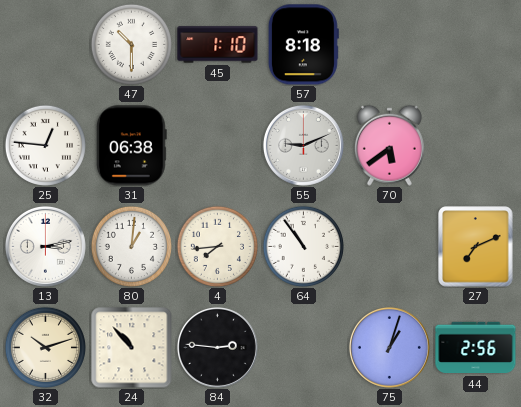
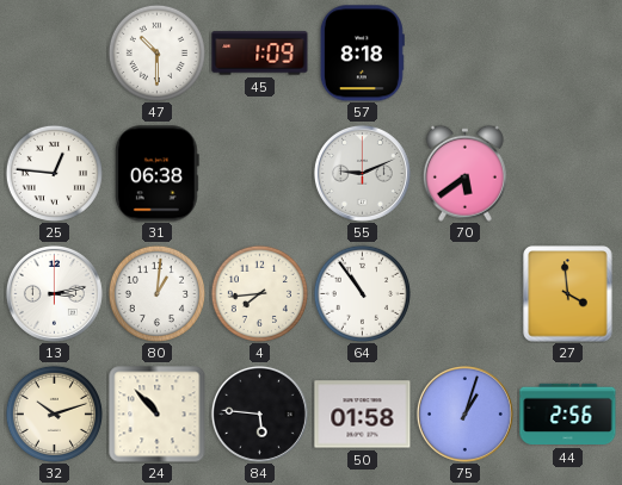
45: 1:10 -> 1:09 (260, 54)
27: 7:11 -> 3:59 (568, 294)
84: 2:46 -> 5:46 (259, 414)
50: none -> 01:58 (363, 415)
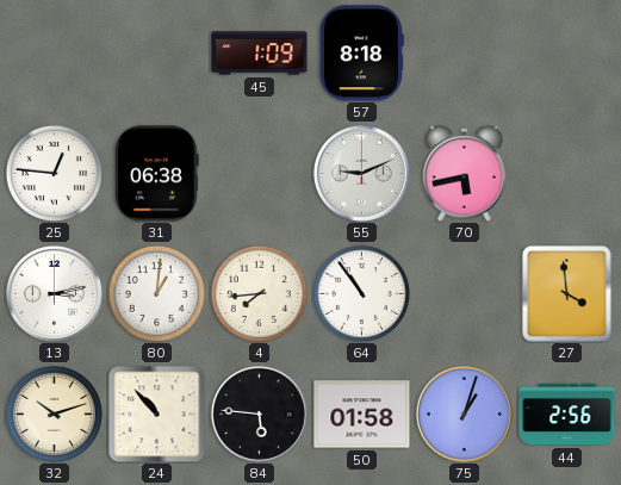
47: 10:30 -> none (156, 52)
70: 5:39 -> 5:43 (464, 173)
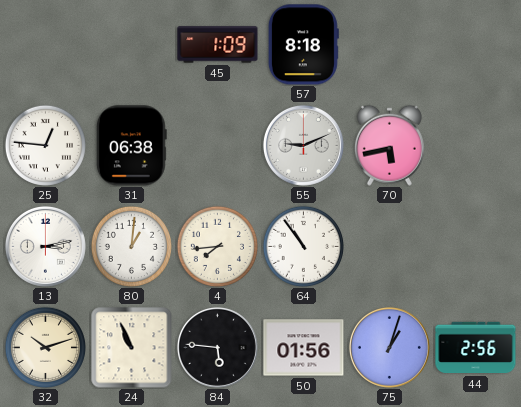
27: 3:59 -> none (567, 294)
24: 10:53 -> 10:56 (132, 348)
50: 01:58 -> 01:56 (304, 348)
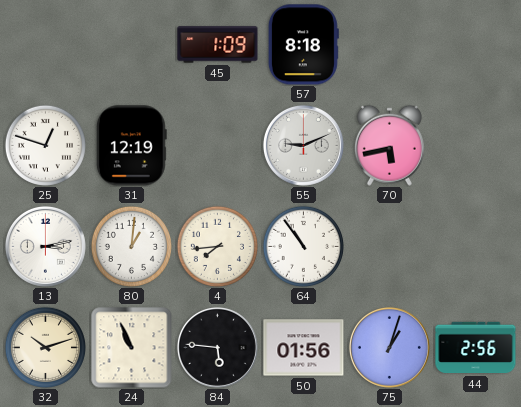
25: 12:46 -> 12:48 (45, 145)
31: 06:38 -> 12:19 (131, 146)
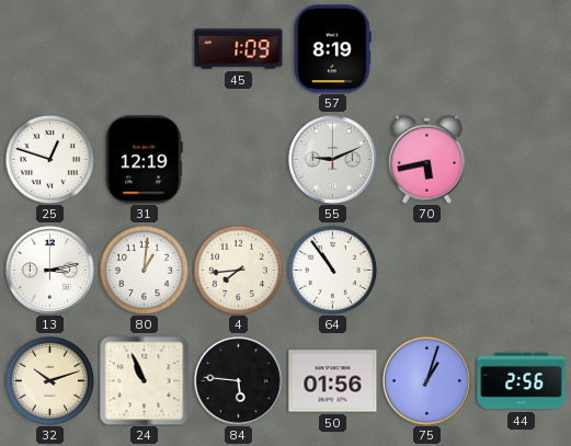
57: 8:18 -> 8:19 (332, 49)
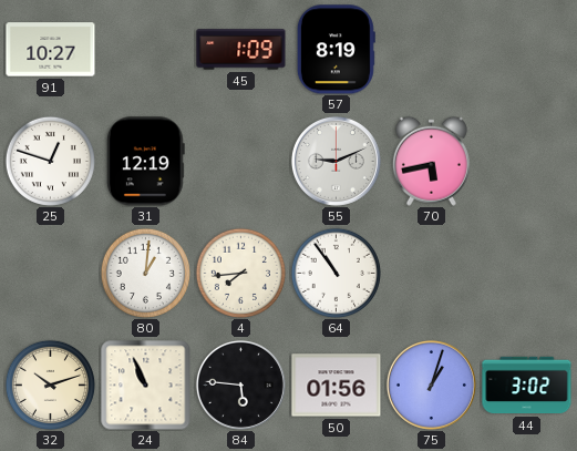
91: none -> 10:27 (51, 50)
13: 3:13 -> none (49, 270)
44: 2:56 -> 3:02 (527, 386)
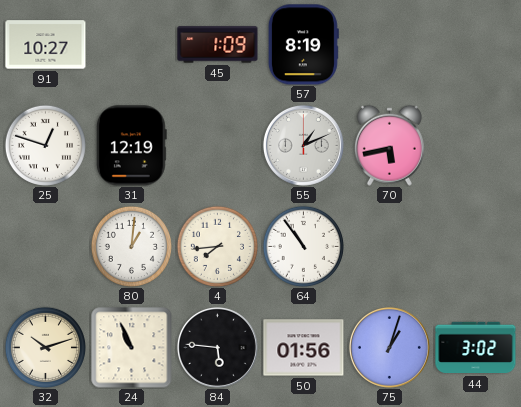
55: 9:11 -> 1:11 (303, 145)
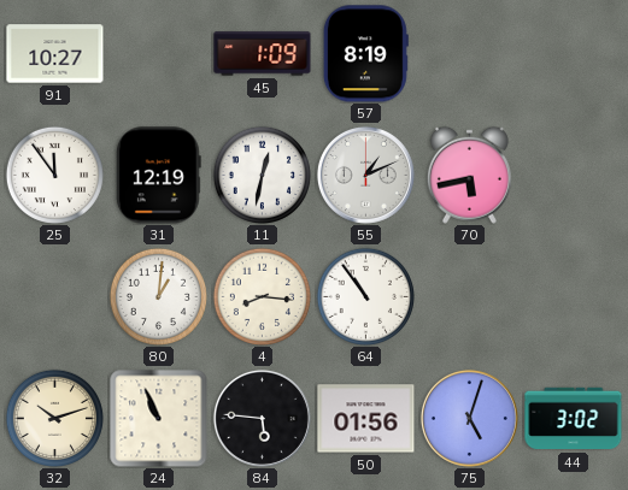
25: 12:48 -> 11:54 (54, 175)
11: none -> 12:32 (262, 175)
4: 7:44 -> 8:16 (262, 296)
75: 1:03 -> 5:03 (469, 418)
